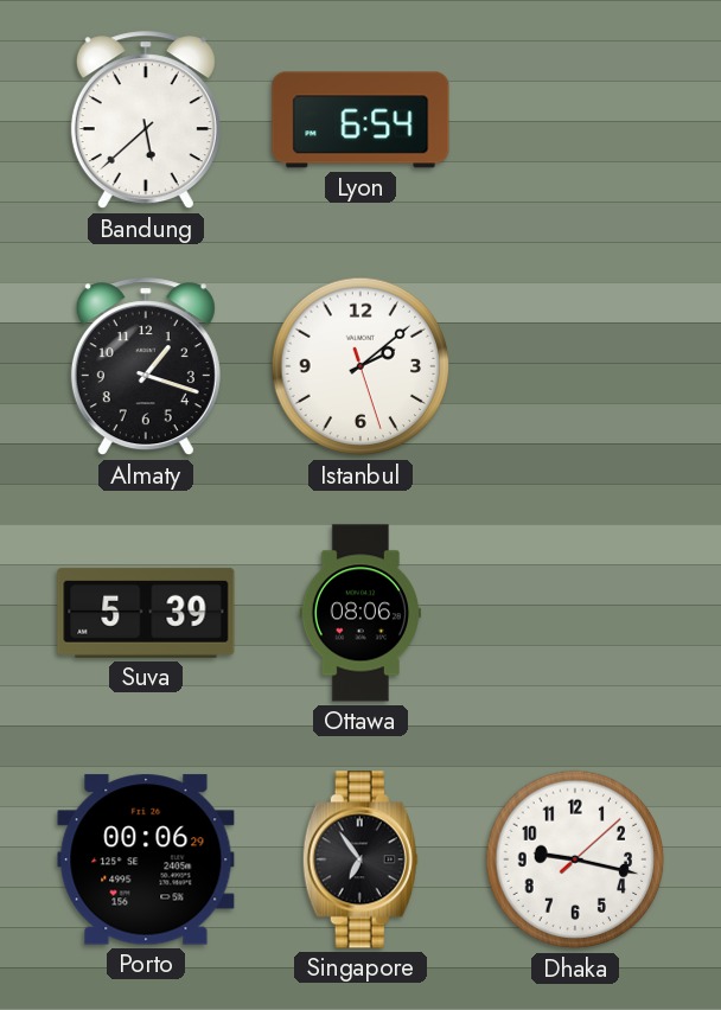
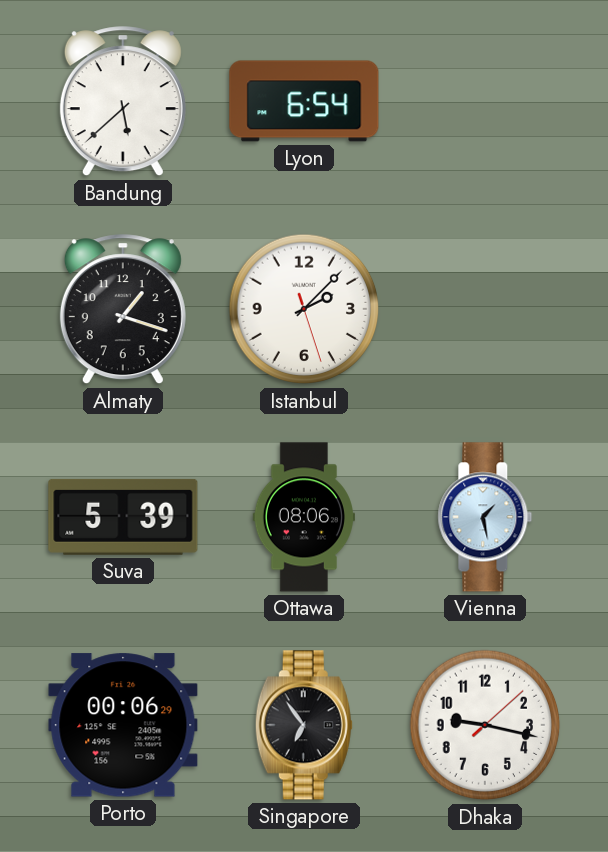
Istanbul: 2:08 -> 2:07 (304, 309)
Vienna: none -> 1:28 (485, 517)
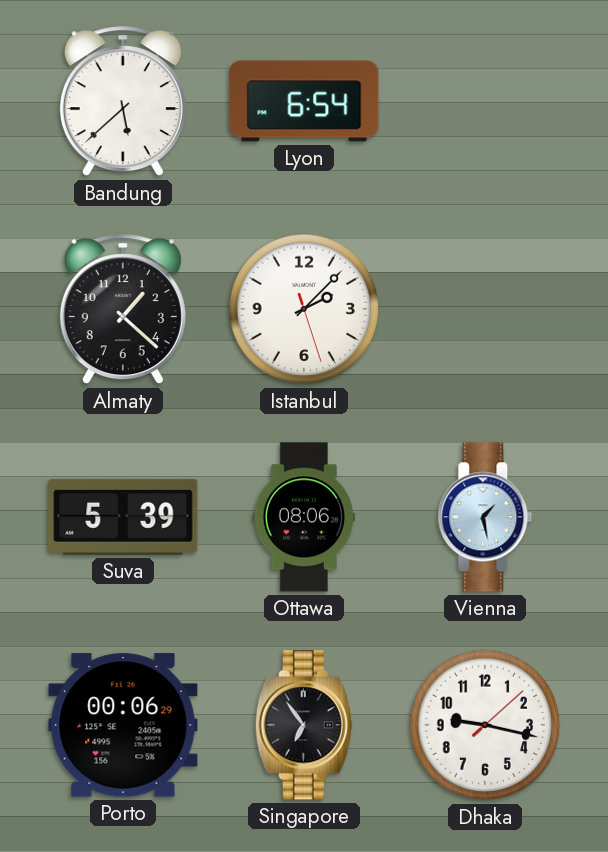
Almaty: 1:18 -> 1:22 (123, 310)
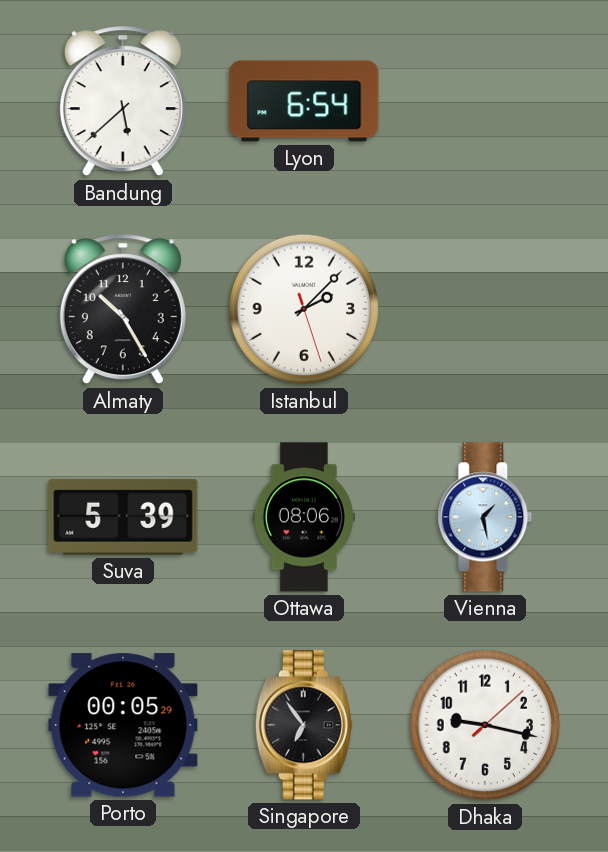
Almaty: 1:22 -> 10:25 (123, 310)
Porto: 00:06 -> 00:05 (123, 725)
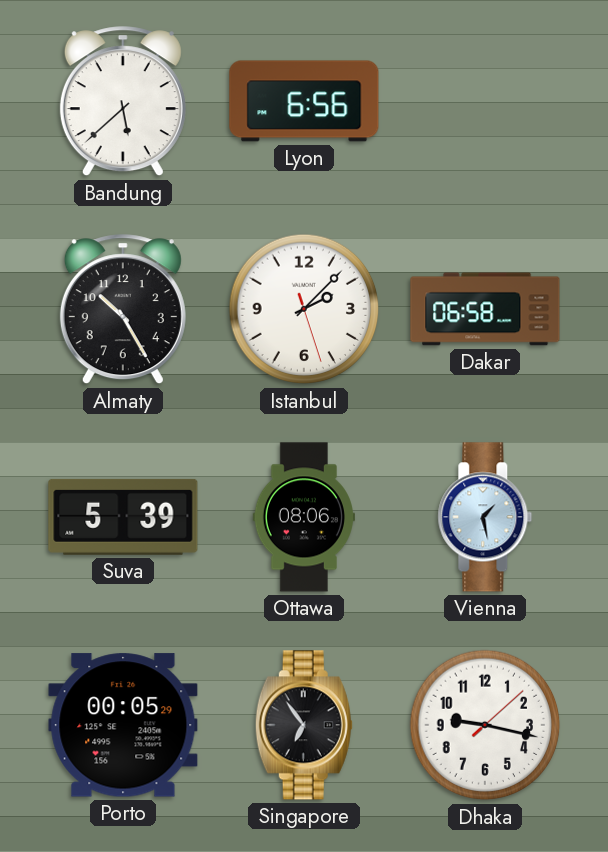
Lyon: 6:54 -> 6:56 (304, 101)
Dakar: none -> 06:58 (485, 309)
